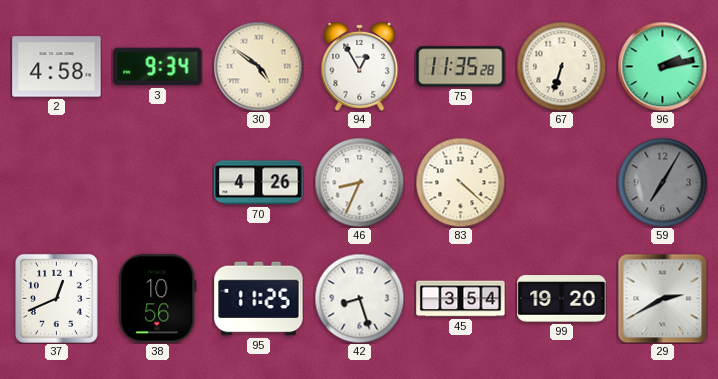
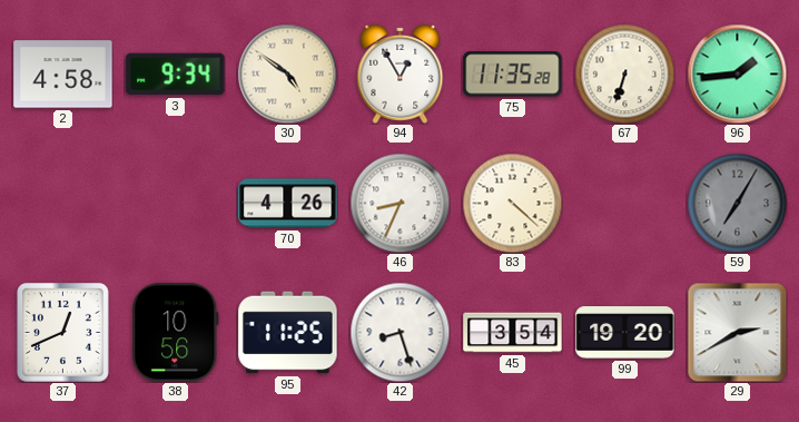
96: 2:13 -> 1:44 (737, 73)
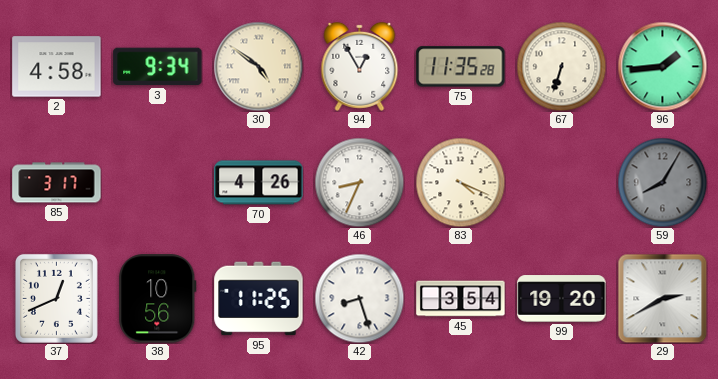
85: none -> 3:17 (57, 183)
83: 4:22 -> 4:19 (460, 182)
59: 7:05 -> 8:05 (662, 182)
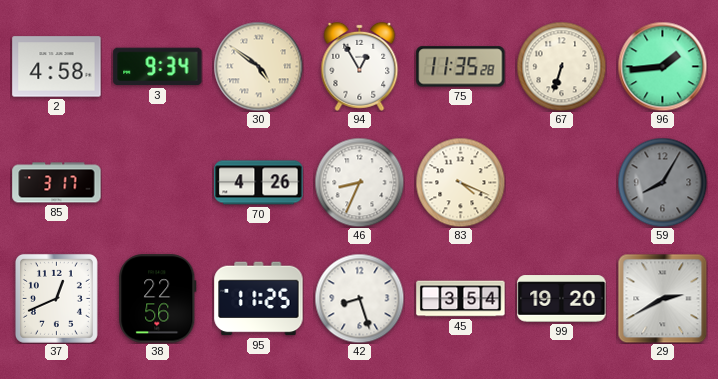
38: 10:56 -> 22:56 (158, 299)
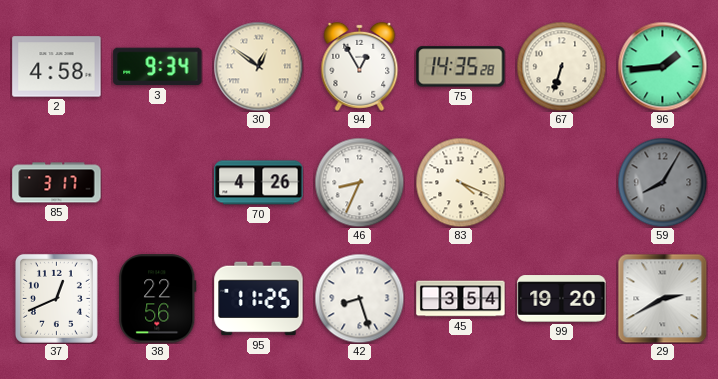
30: 4:51 -> 12:51 (258, 66)
75: 11:35 -> 14:35 (461, 67)
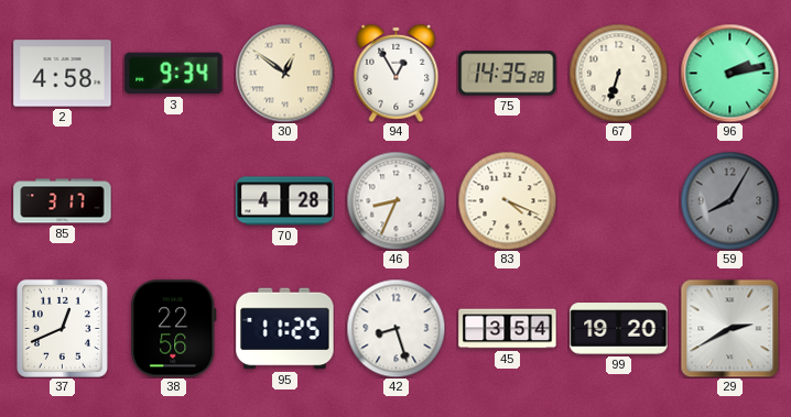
96: 1:44 -> 2:13 (729, 73)
70: 4:26 -> 4:28 (285, 201)
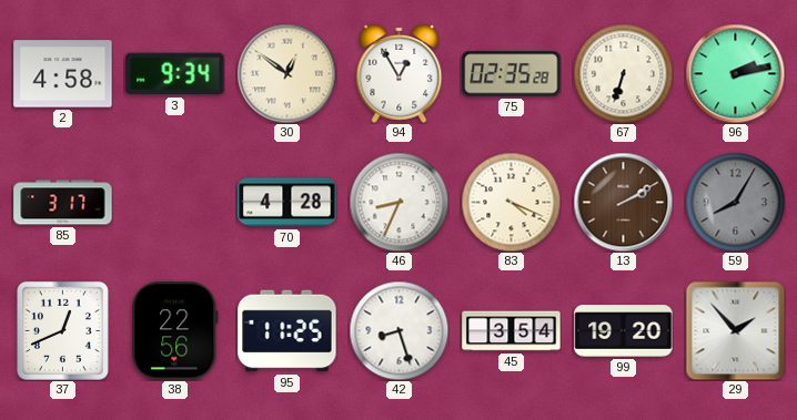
75: 14:35 -> 02:35 (512, 74)
13: none -> 2:10 (623, 202)
29: 2:40 -> 1:53 (735, 330)
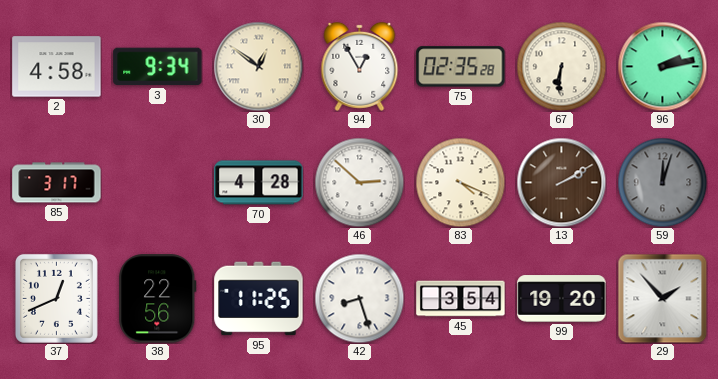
67: 6:33 -> 6:31 (561, 66)
46: 8:34 -> 2:52 (359, 182)
59: 8:05 -> 12:03 (662, 182)
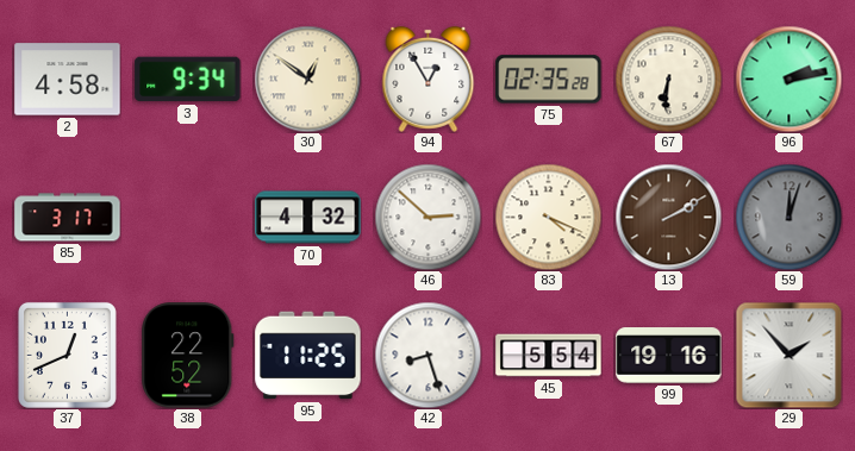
70: 4:28 -> 4:32 (308, 218)
38: 22:56 -> 22:52 (188, 356)
45: 3:54 -> 5:54 (549, 356)
99: 19:20 -> 19:16 (669, 356)
